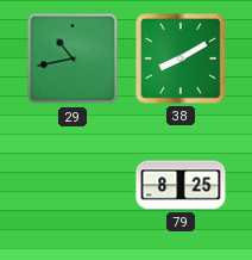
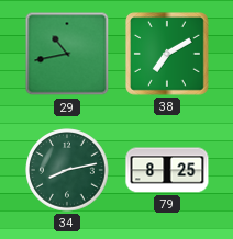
38: 8:10 -> 7:10 (168, 55)
34: none -> 8:13 (67, 170)
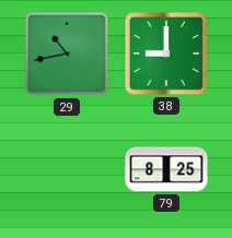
38: 7:10 -> 9:00 (167, 55)
34: 8:13 -> none (67, 170)
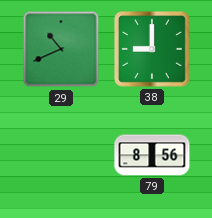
29: 10:43 -> 10:41 (61, 49)
79: 8:25 -> 8:56 (152, 155)
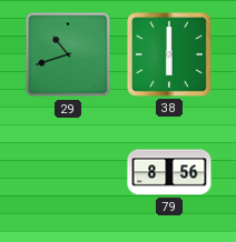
29: 10:41 -> 10:42 (68, 54)
38: 9:00 -> 6:00 (170, 56)
